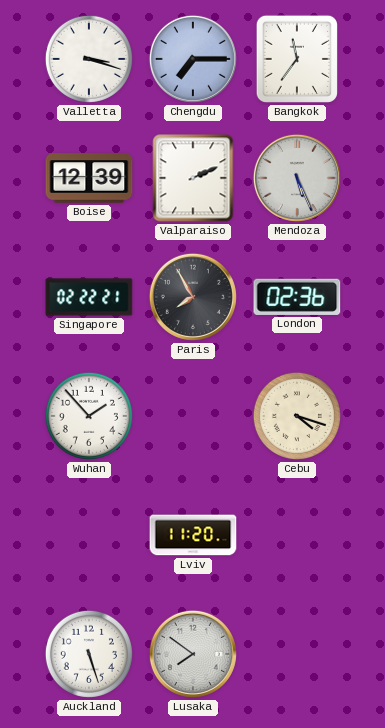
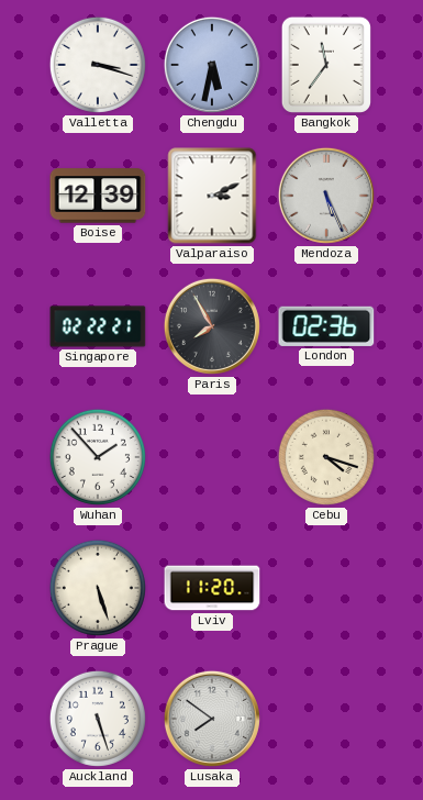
Chengdu: 7:15 -> 5:32 (212, 65)
Valparaiso: 2:11 -> 3:11 (212, 196)
Prague: none -> 5:27 (98, 588)
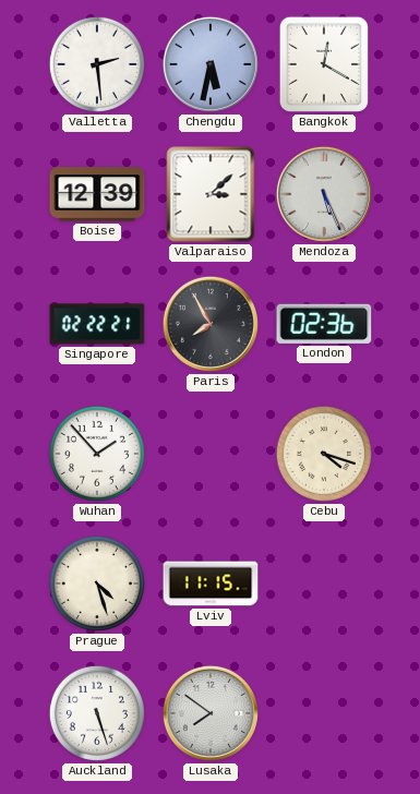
Valletta: 3:18 -> 2:29 (97, 64)
Bangkok: 11:36 -> 12:20 (324, 64)
Valparaiso: 3:11 -> 3:08 (211, 194)
Prague: 5:27 -> 4:27 (97, 584)
Lviv: 11:20 -> 11:15 (211, 584)
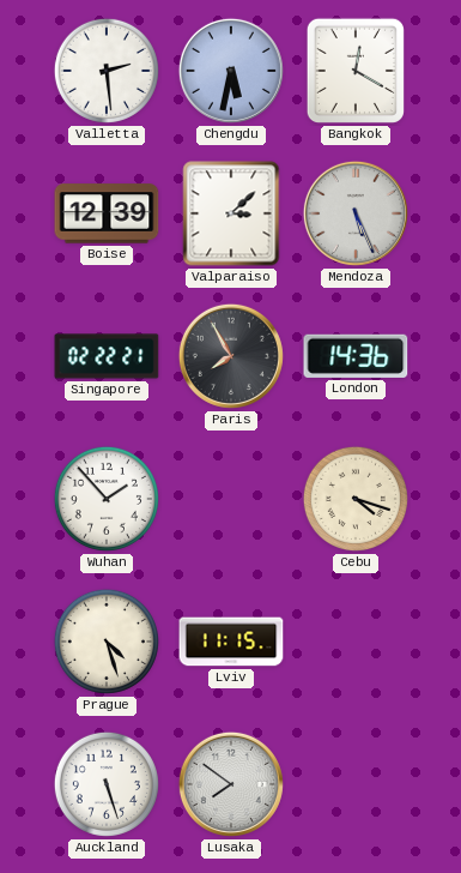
London: 02:36 -> 14:36 (356, 356)
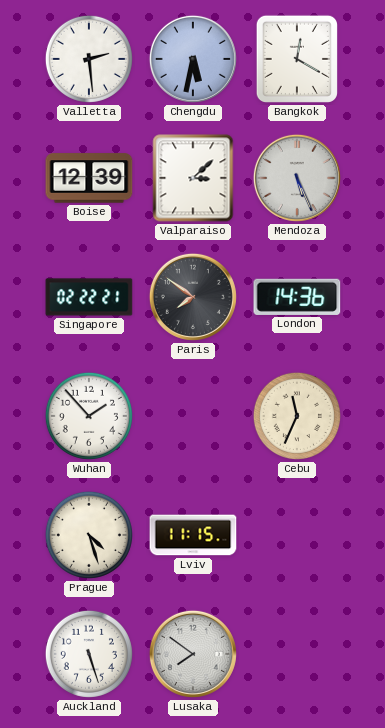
Paris: 7:55 -> 7:51 (193, 297)
Cebu: 4:18 -> 11:34 (297, 416)
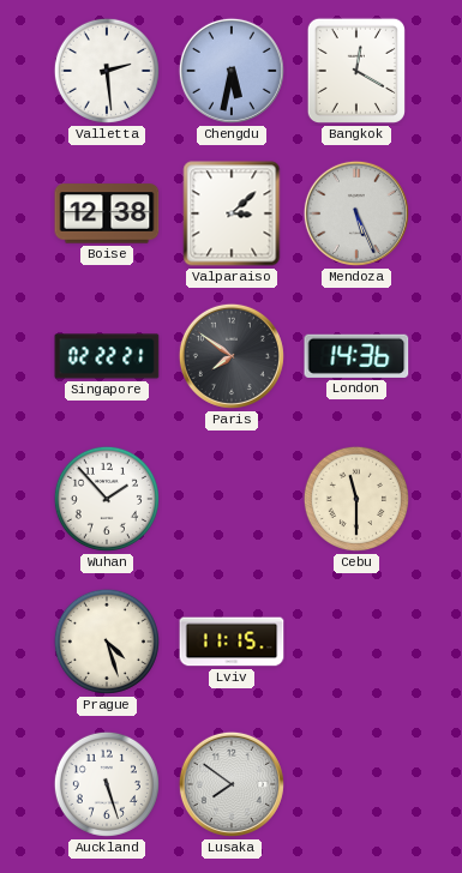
Boise: 12:39 -> 12:38 (107, 213)
Cebu: 11:34 -> 11:30 (356, 499)
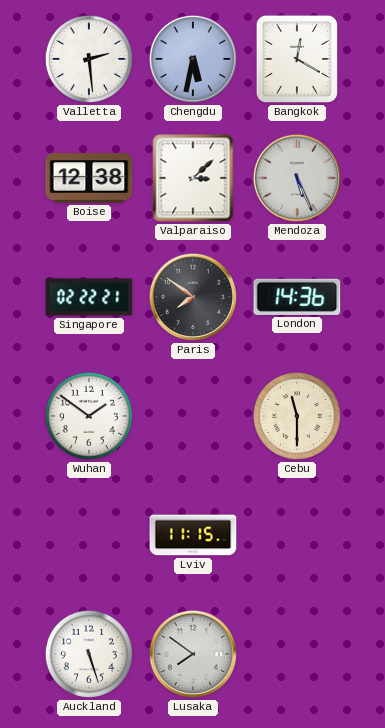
Wuhan: 1:53 -> 1:51 (89, 416)
Prague: 4:27 -> none (107, 642)
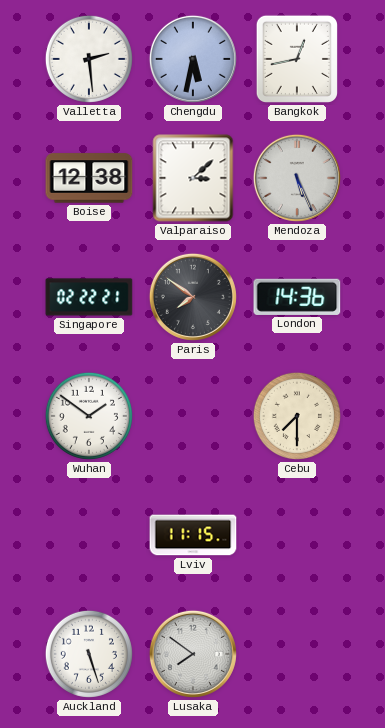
Bangkok: 12:20 -> 12:43 (297, 59)
Cebu: 11:30 -> 7:30 (297, 416)
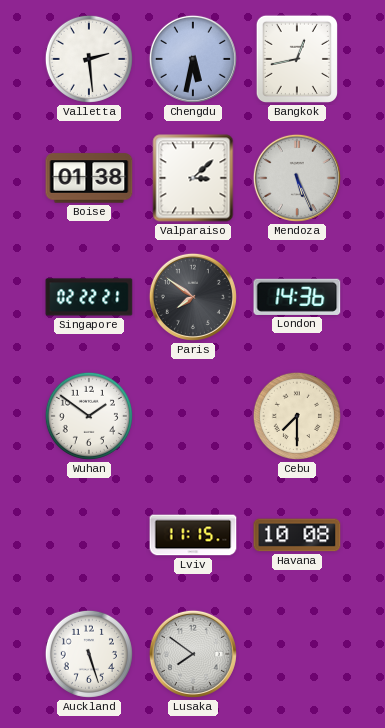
Boise: 12:38 -> 01:38 (89, 178)
Havana: none -> 10:08 (297, 535)
